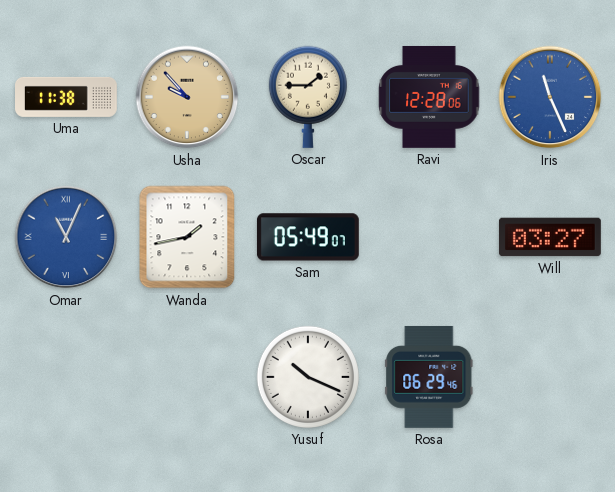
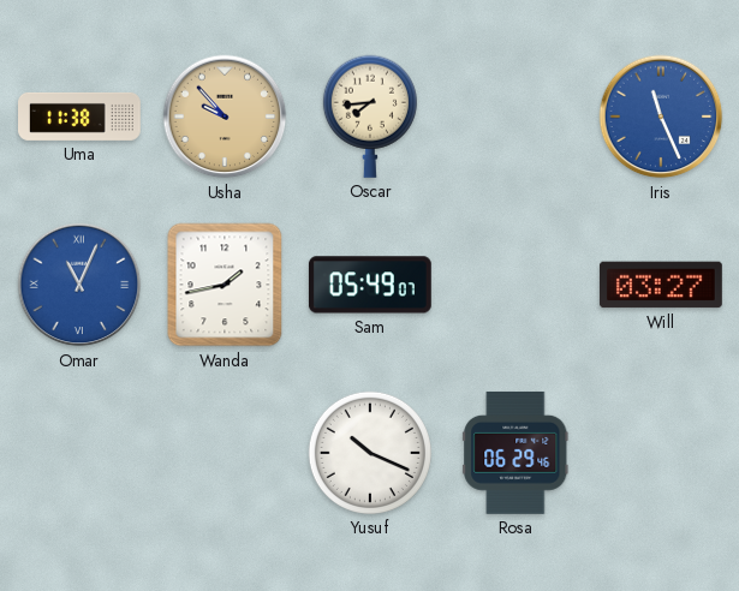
Oscar: 1:45 -> 7:44 (370, 117)
Ravi: 12:28 -> none (429, 97)
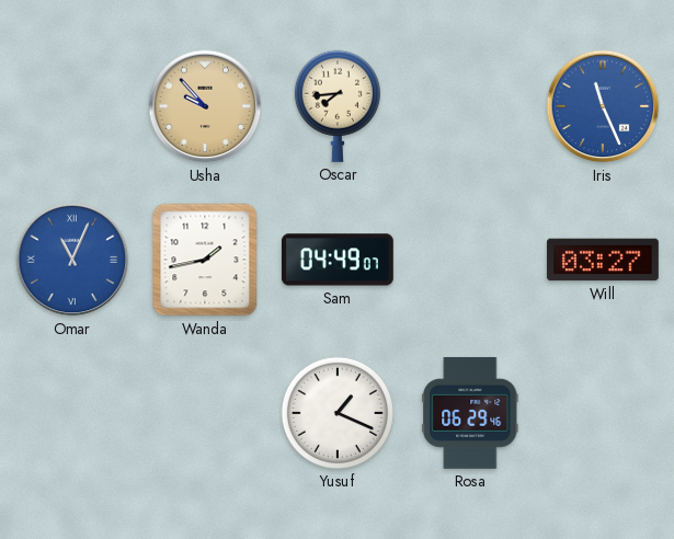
Uma: 11:38 -> none (81, 117)
Sam: 05:49 -> 04:49 (338, 260)
Yusuf: 10:19 -> 1:19 (338, 413)
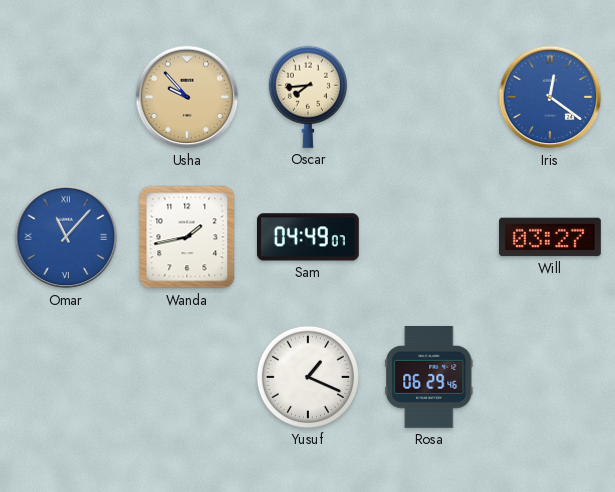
Iris: 11:26 -> 12:21 (550, 97)
Omar: 11:04 -> 11:07 (66, 237)
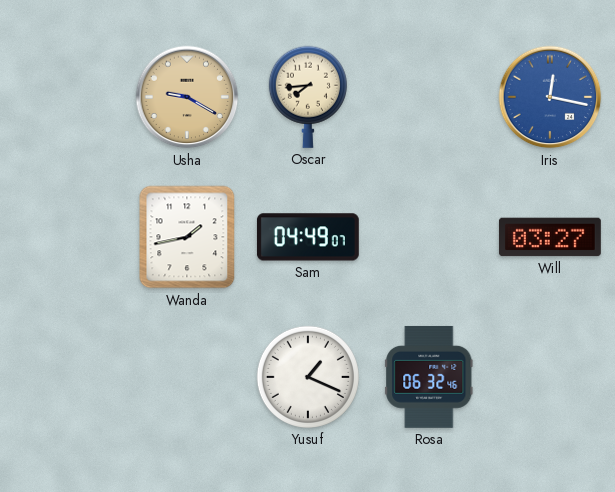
Usha: 9:53 -> 9:20 (187, 97)
Iris: 12:21 -> 12:17 (550, 97)
Omar: 11:07 -> none (66, 237)
Rosa: 06:29 -> 06:32 (429, 377)
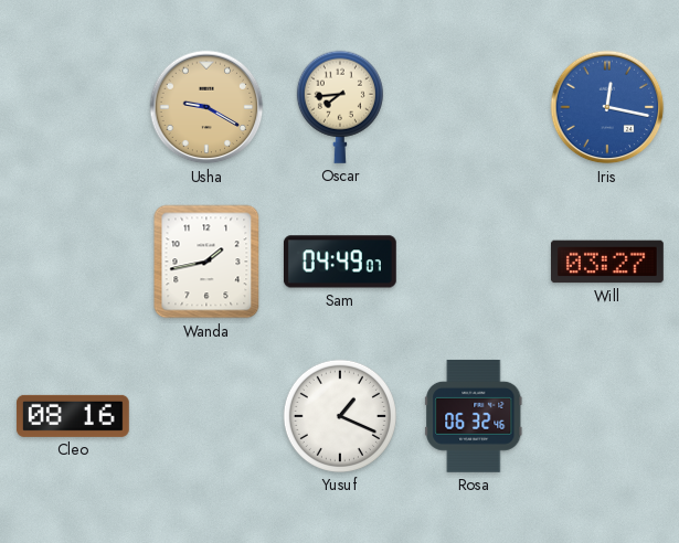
Cleo: none -> 08:16 (73, 416)
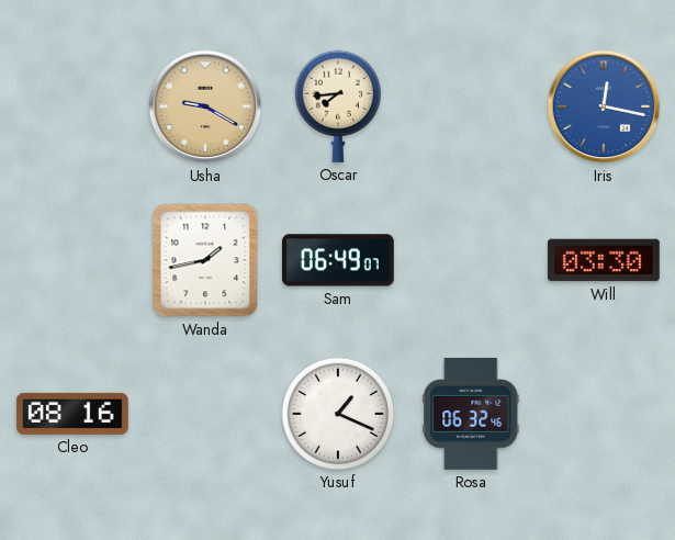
Sam: 04:49 -> 06:49 (338, 260)
Will: 03:27 -> 03:30 (604, 260)
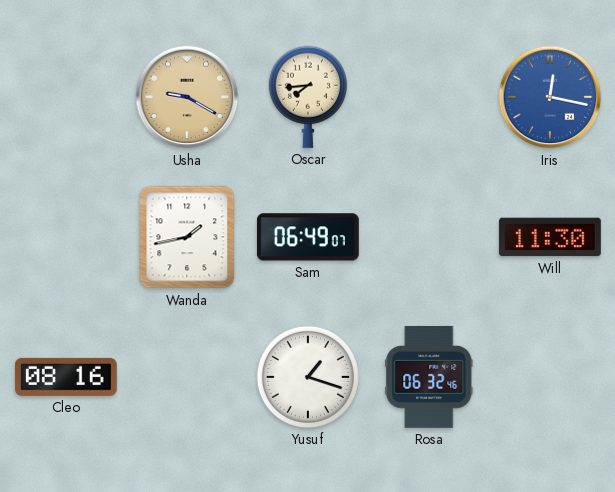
Will: 03:30 -> 11:30 (550, 237)
Yusuf: 1:19 -> 1:18 (308, 377)
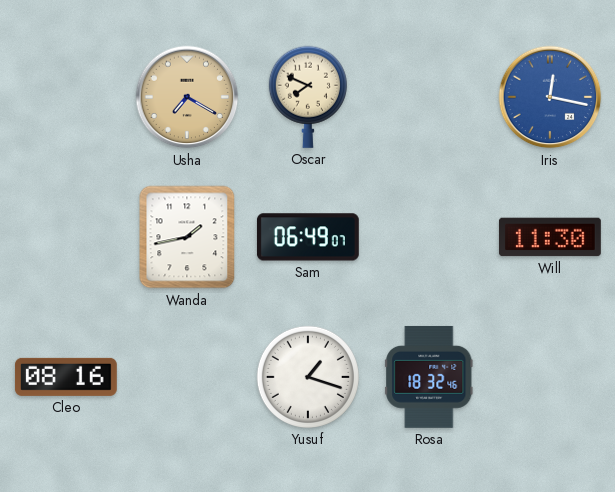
Usha: 9:20 -> 7:20 (187, 97)
Oscar: 7:44 -> 7:49 (308, 97)
Rosa: 06:32 -> 18:32 (429, 377)
